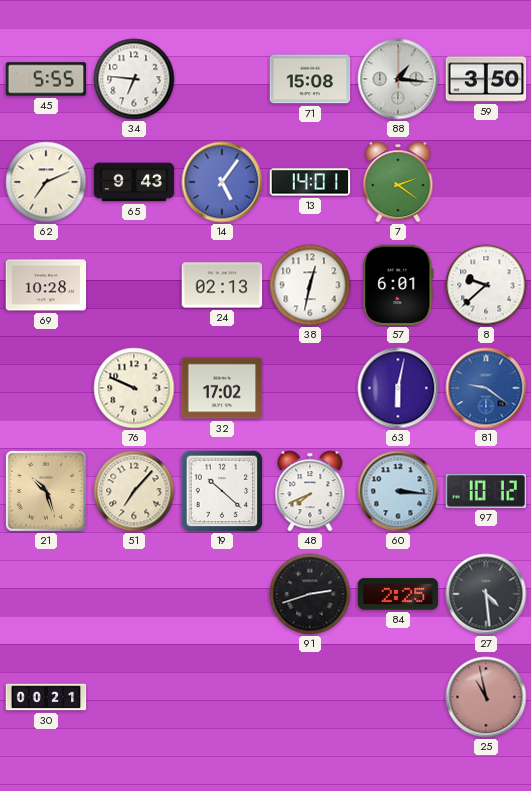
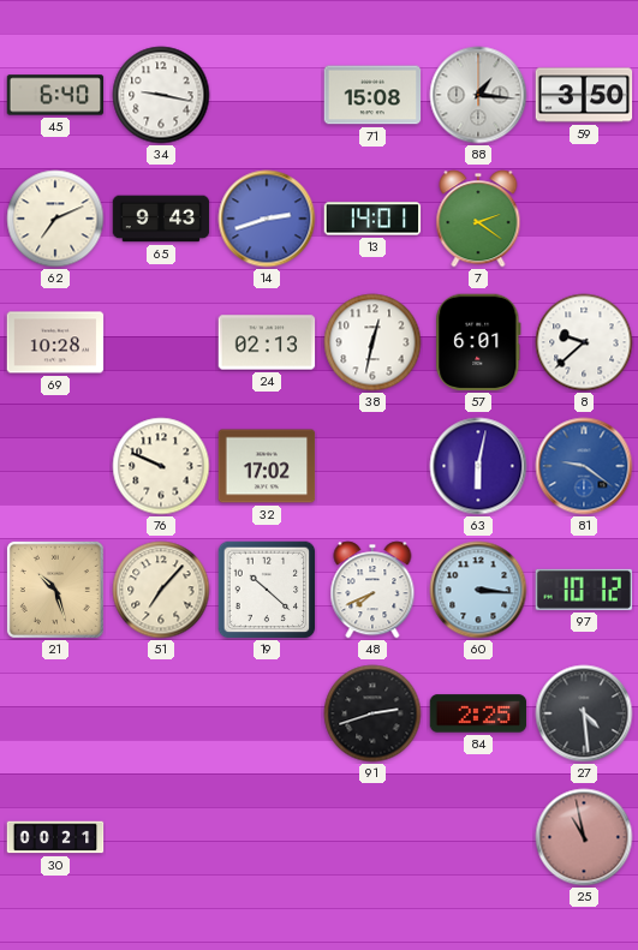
45: 5:55 -> 6:40 (55, 95)
34: 6:46 -> 9:17 (161, 95)
14: 5:06 -> 2:42 (267, 219)
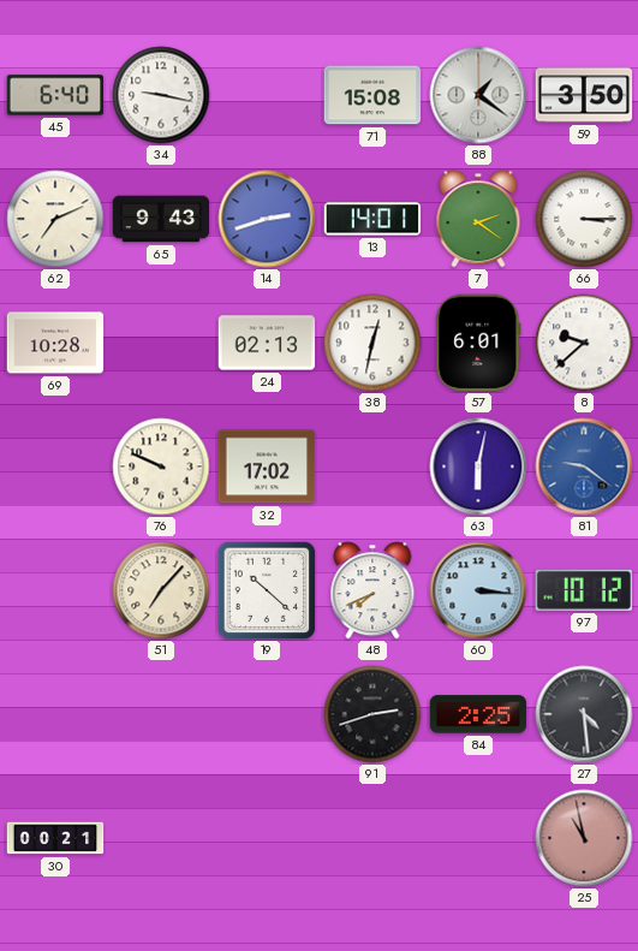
88: 1:16 -> 1:21 (478, 95)
66: none -> 3:15 (584, 219)
21: 10:27 -> none (55, 590)
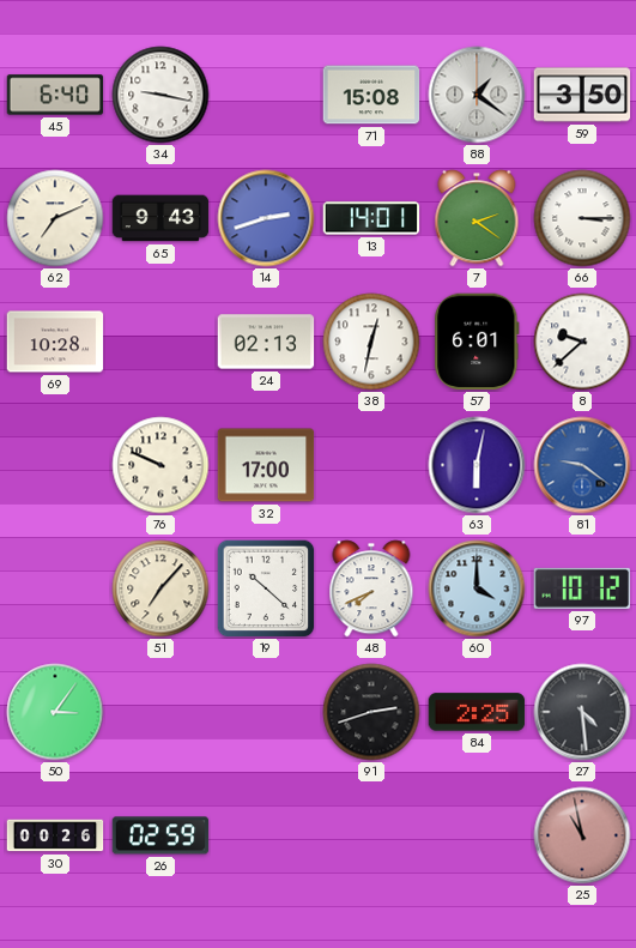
32: 17:02 -> 17:00 (266, 465)
60: 3:16 -> 4:00 (477, 588)
50: none -> 3:06 (55, 712)
30: 00:21 -> 00:26 (55, 835)
26: none -> 02:59 (160, 835)
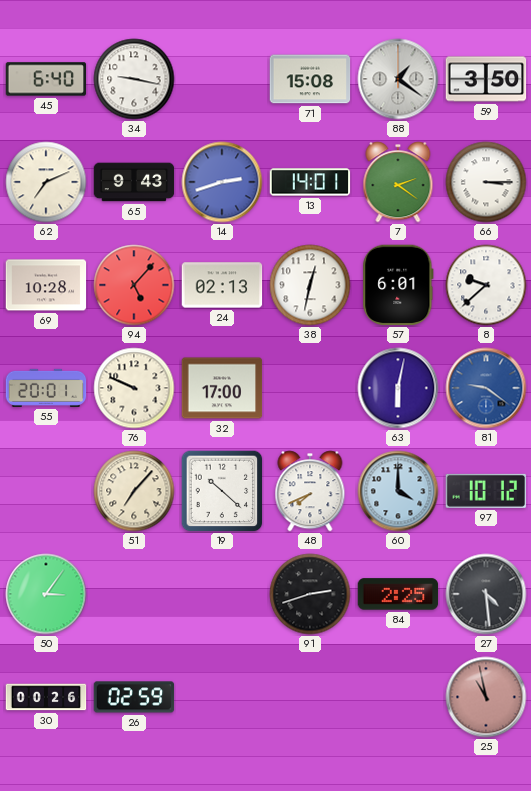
94: none -> 5:07 (134, 285)
55: none -> 20:01 (46, 388)
